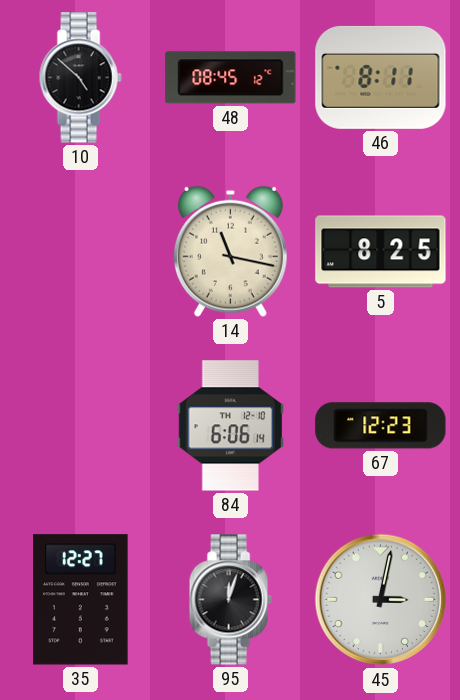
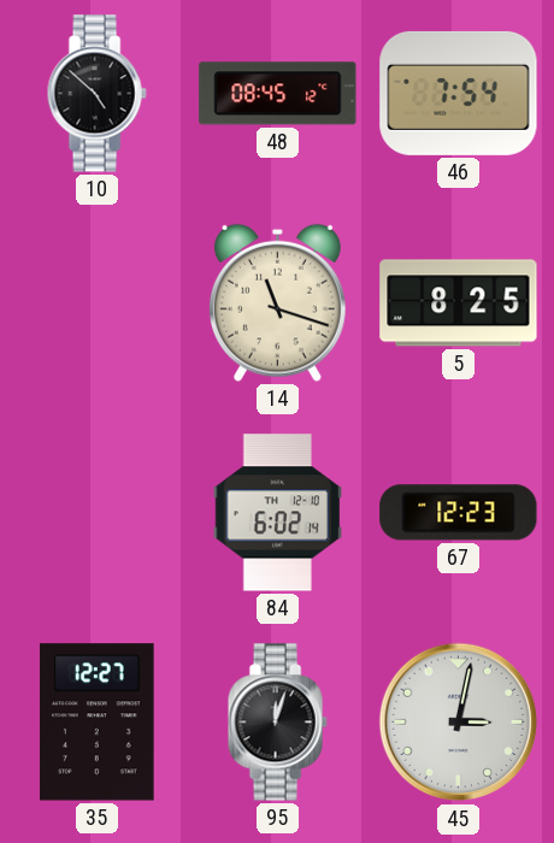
46: 8:11 -> 7:54 (459, 93)
14: 11:17 -> 11:18 (277, 302)
84: 6:06 -> 6:02 (278, 513)
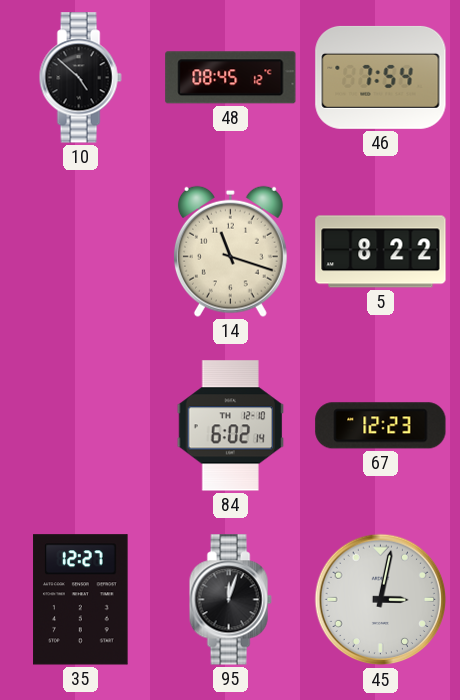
5: 8:25 -> 8:22 (381, 252)
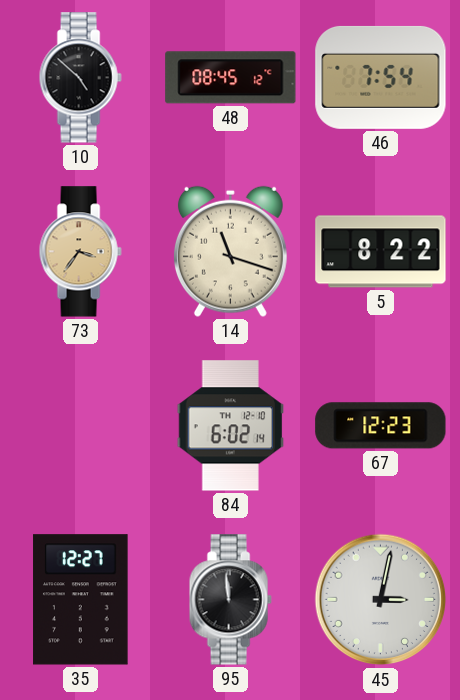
73: none -> 3:36 (80, 252)
95: 12:03 -> 11:59 (230, 600)
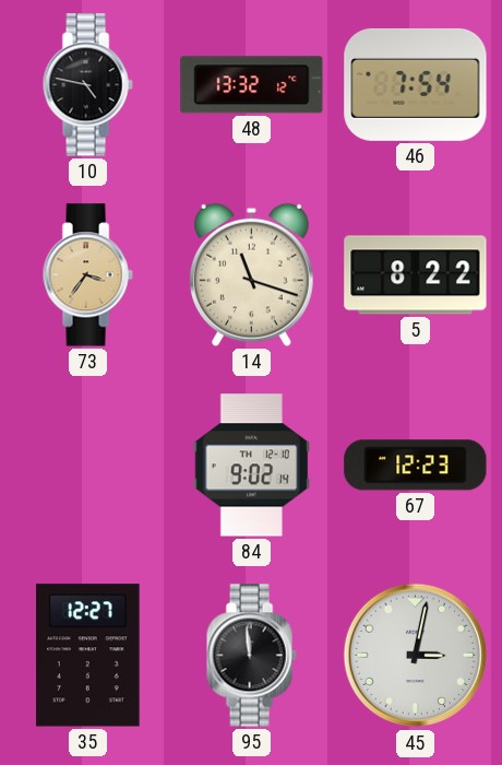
10: 4:52 -> 4:47 (87, 85)
48: 08:45 -> 13:32 (252, 85)
84: 6:02 -> 9:02 (252, 466)
